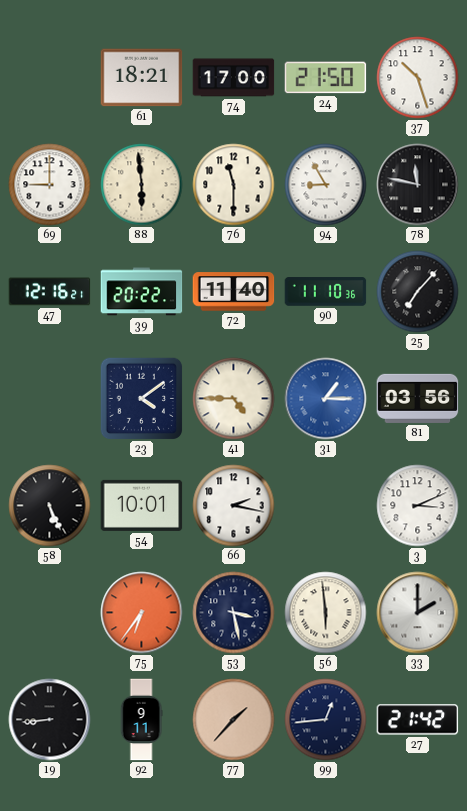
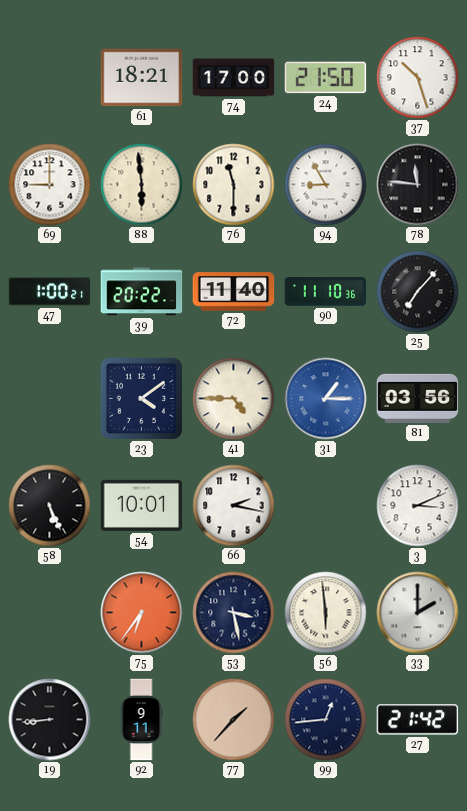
78: 11:47 -> 11:46 (418, 185)
47: 12:16 -> 1:00 (50, 292)
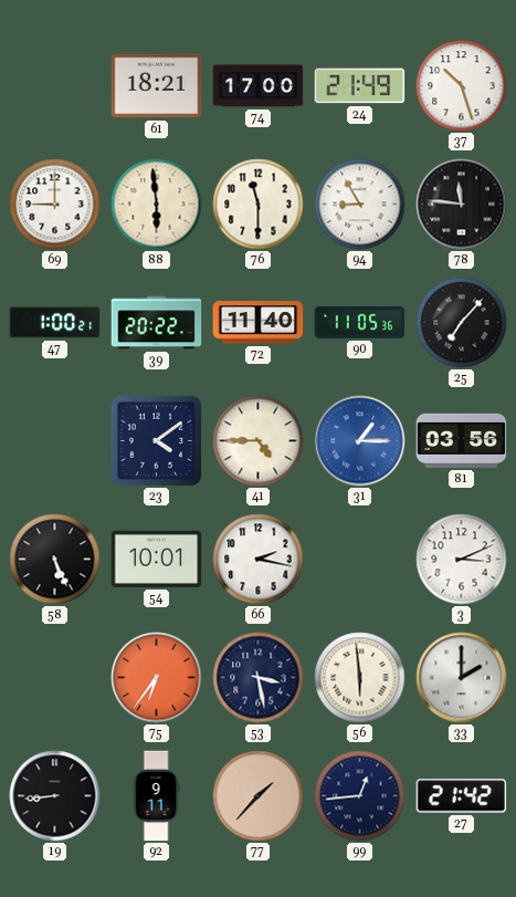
24: 21:50 -> 21:49 (360, 86)
90: 11:10 -> 11:05 (360, 323)
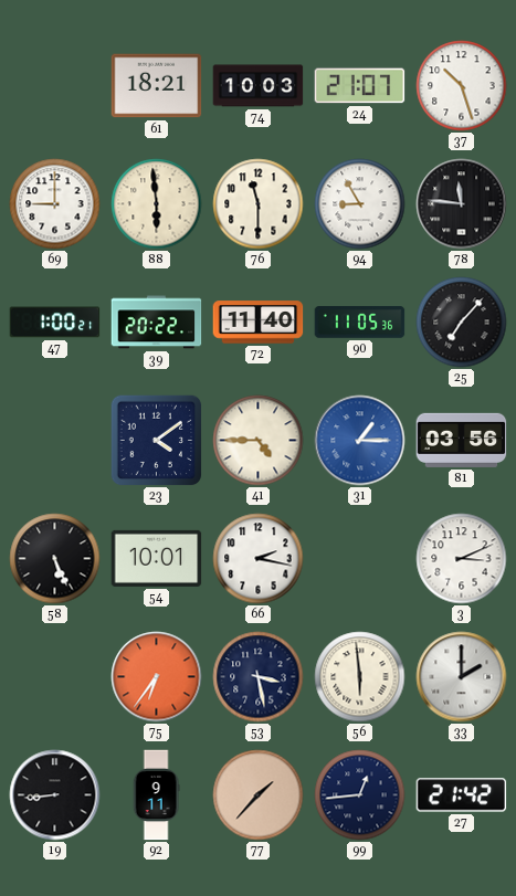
74: 17:00 -> 10:03 (259, 86)
24: 21:49 -> 21:07 (360, 86)
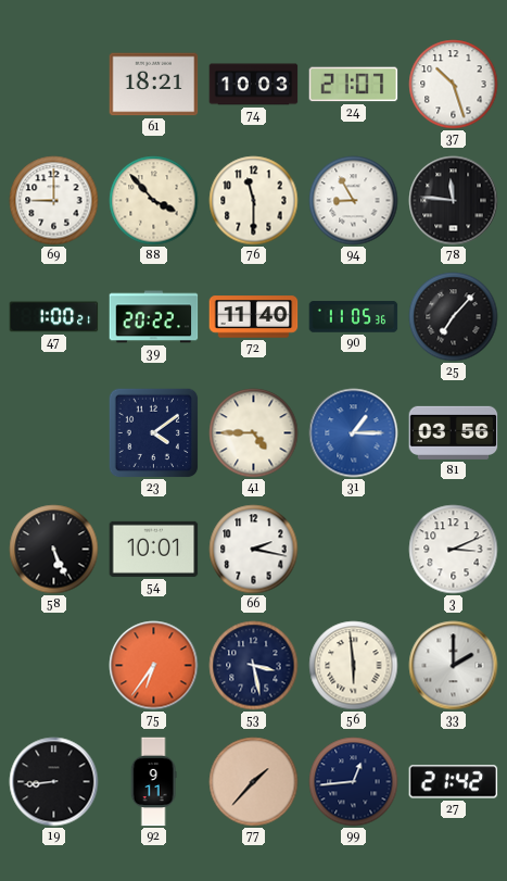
88: 5:59 -> 3:53 (154, 201)
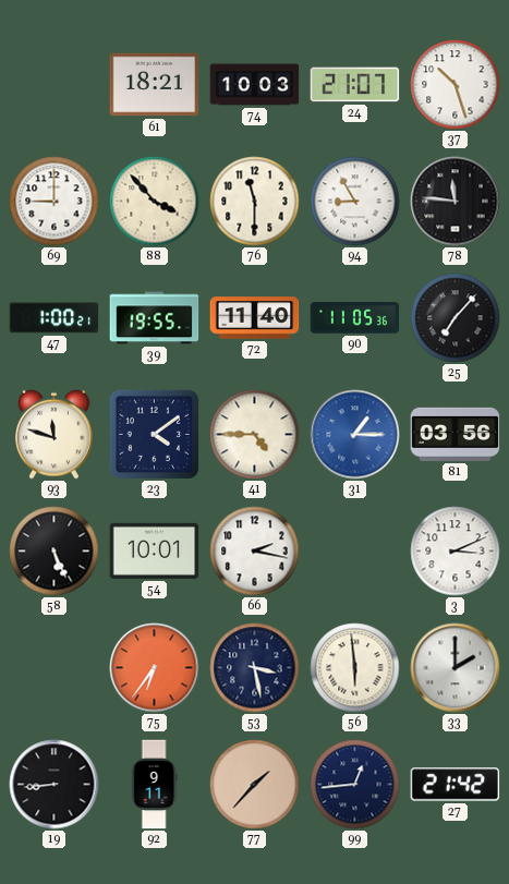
39: 20:22 -> 19:55 (155, 318)
93: none -> 11:48 (54, 434)
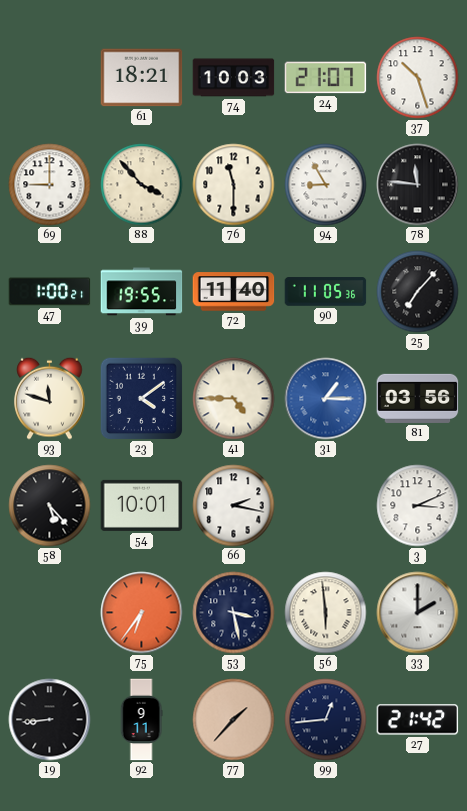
58: 5:26 -> 5:23 (50, 506)
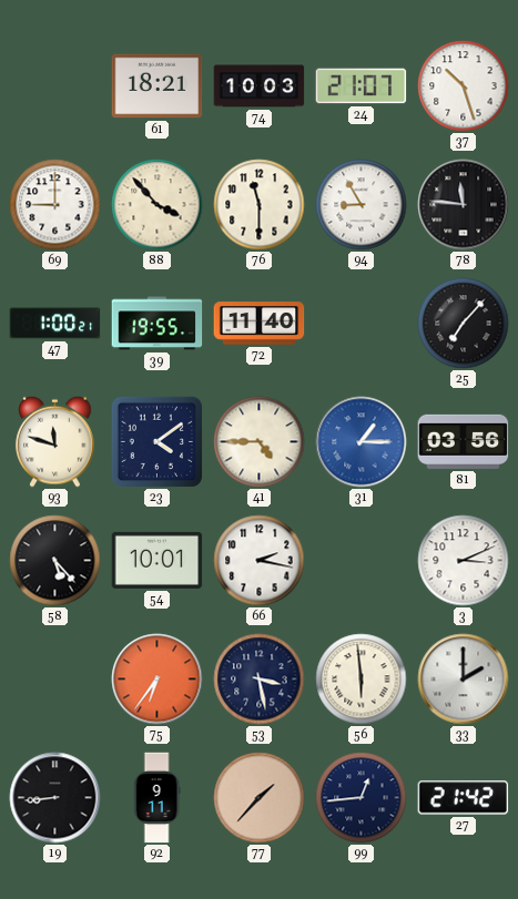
90: 11:05 -> none (326, 292)
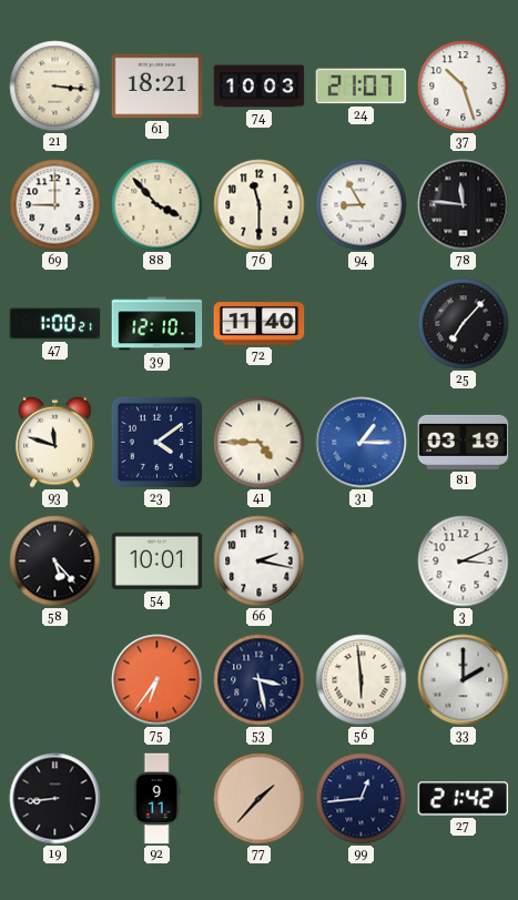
21: none -> 3:16 (55, 87)
39: 19:55 -> 12:10 (158, 324)
81: 03:56 -> 03:19 (464, 442)
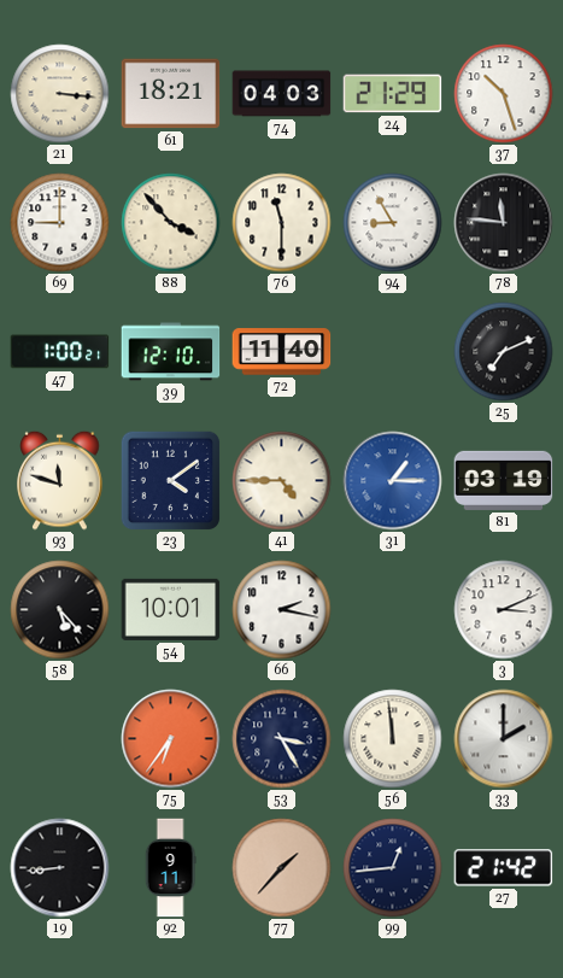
74: 10:03 -> 04:03 (282, 94)
24: 21:07 -> 21:29 (393, 94)
25: 7:07 -> 7:11 (504, 352)
53: 3:28 -> 3:25 (282, 739)
56: 5:59 -> 11:59 (393, 739)
